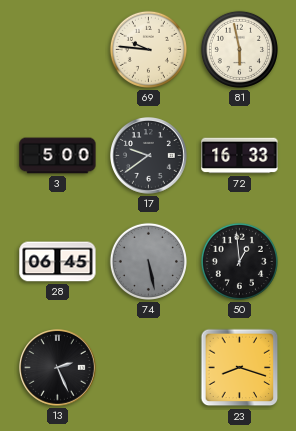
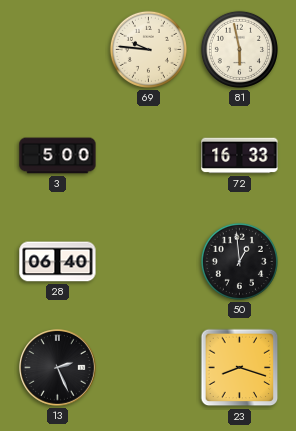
17: 9:39 -> none (149, 156)
28: 06:45 -> 06:40 (58, 262)
74: 5:28 -> none (148, 261)
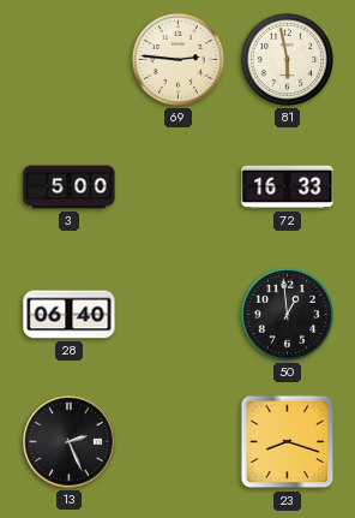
69: 9:46 -> 2:46 (177, 59)
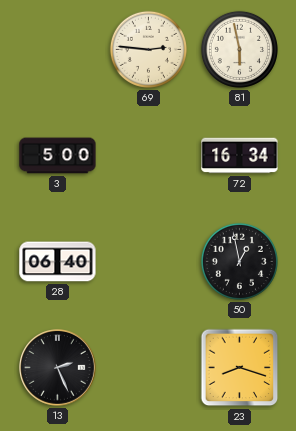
72: 16:33 -> 16:34 (240, 156)
50: 12:59 -> 12:58 (239, 261)
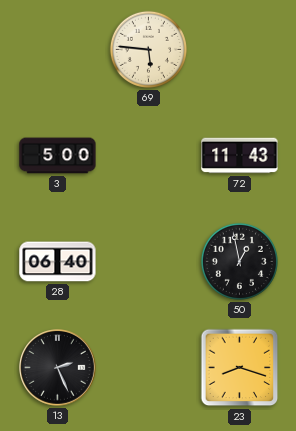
69: 2:46 -> 5:46 (148, 49)
81: 5:58 -> none (239, 49)
72: 16:34 -> 11:43 (240, 156)
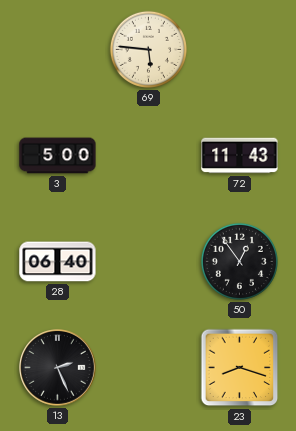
50: 12:58 -> 12:54 (239, 261)
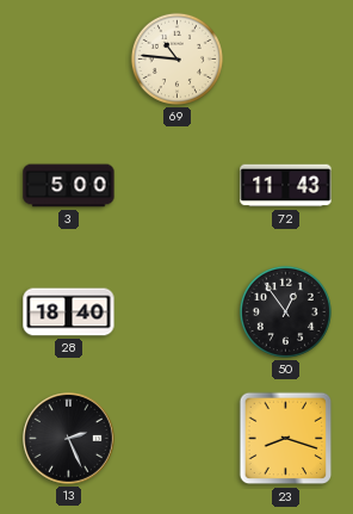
69: 5:46 -> 10:46 (176, 58)
28: 06:40 -> 18:40 (69, 312)
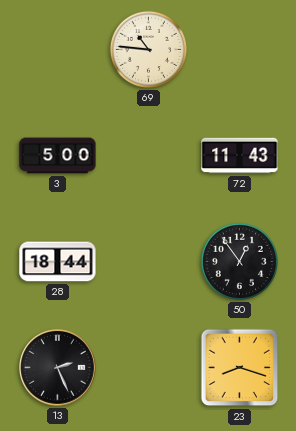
28: 18:40 -> 18:44 (58, 262)
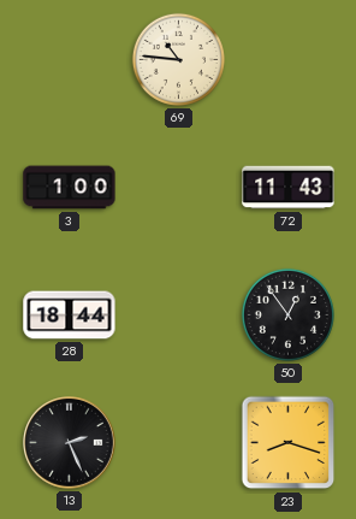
3: 5:00 -> 1:00 (70, 188)
